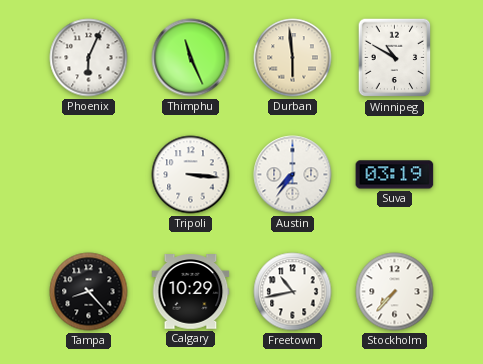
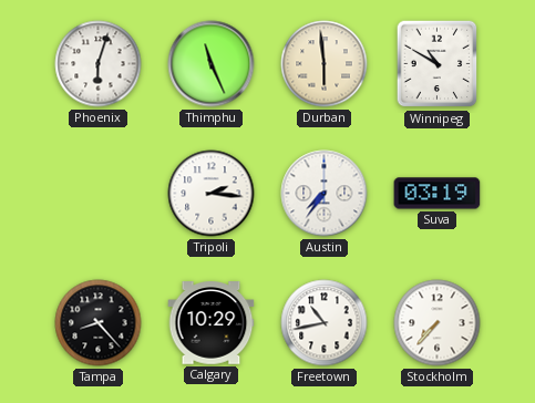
Phoenix: 6:04 -> 6:03 (99, 64)
Tripoli: 3:16 -> 2:16 (212, 194)
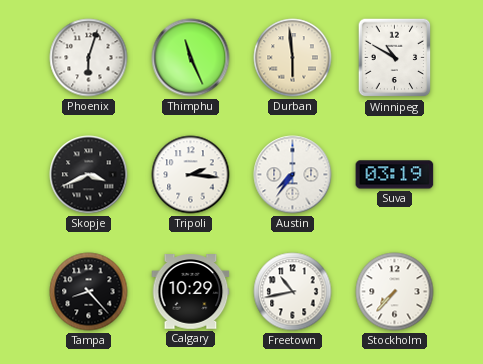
Skopje: none -> 3:41 (89, 175)
